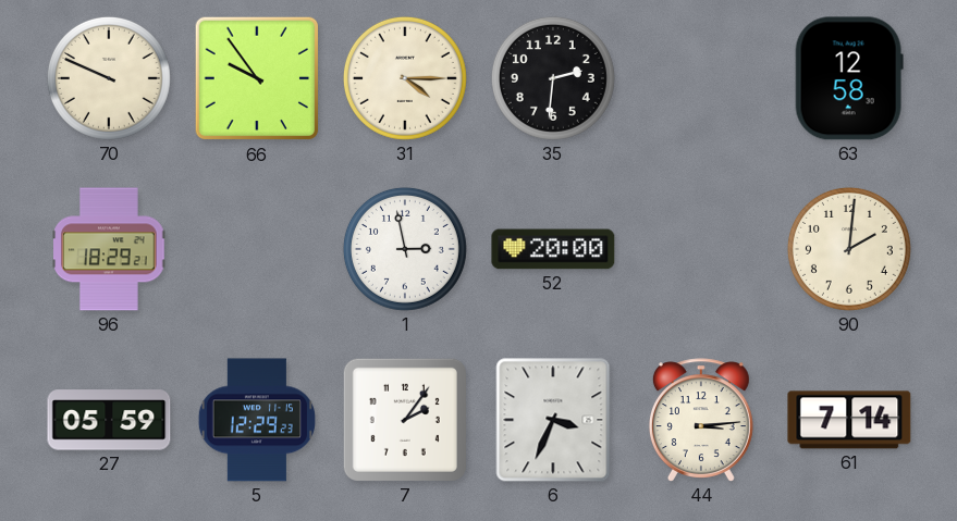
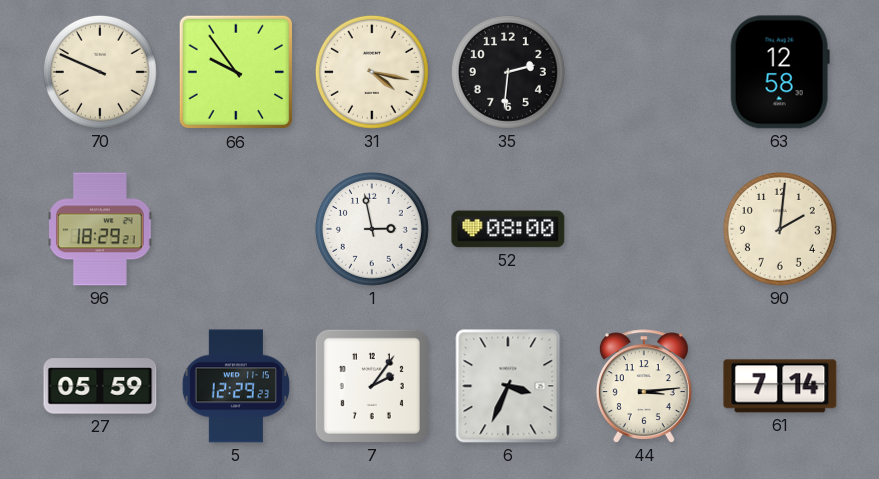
31: 4:15 -> 4:17 (372, 72)
52: 20:00 -> 08:00 (508, 229)
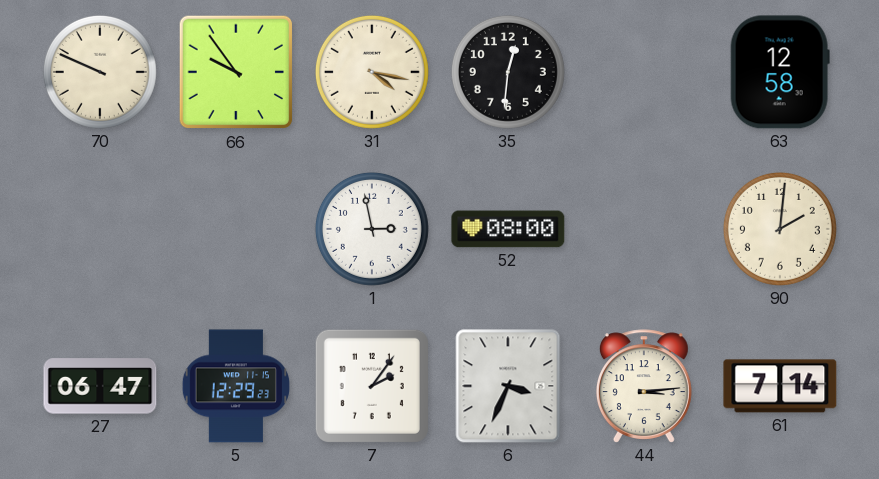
35: 2:31 -> 12:31 (508, 72)
96: 18:29 -> none (100, 229)
27: 05:59 -> 06:47 (100, 386)
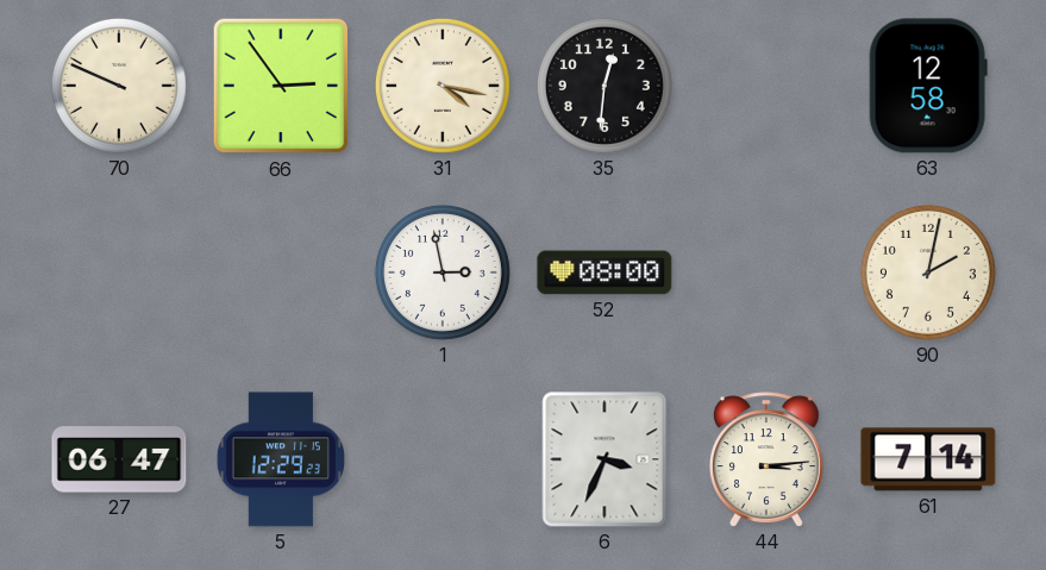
66: 9:54 -> 2:54 (281, 86)
90: 2:01 -> 2:02 (928, 273)
7: 2:06 -> none (372, 386)
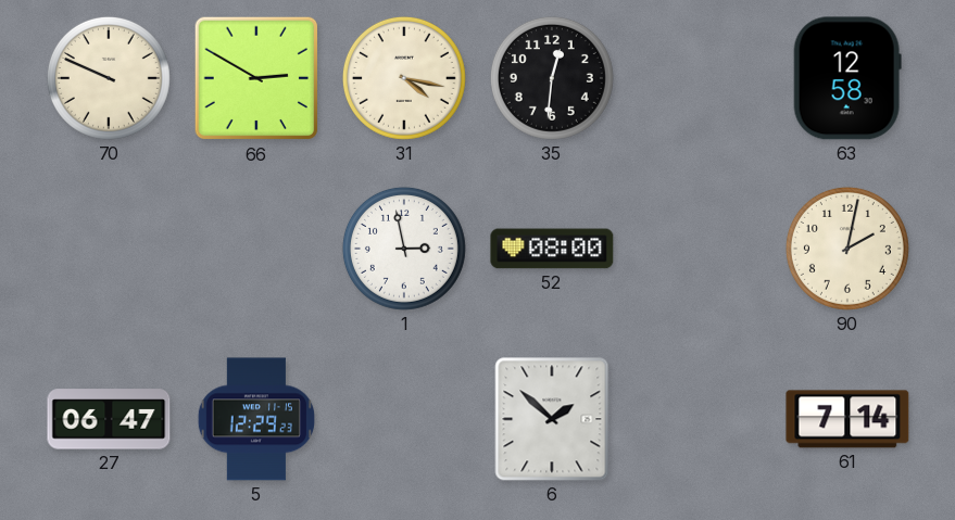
66: 2:54 -> 2:50 (256, 78)
6: 3:34 -> 1:52 (552, 419)
44: 3:14 -> none (766, 459)
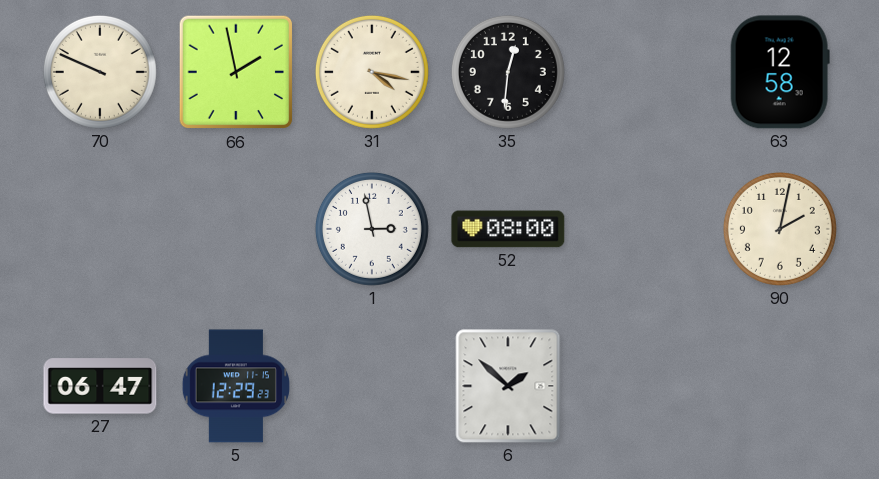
66: 2:50 -> 1:58 (236, 72)
61: 7:14 -> none (847, 419)
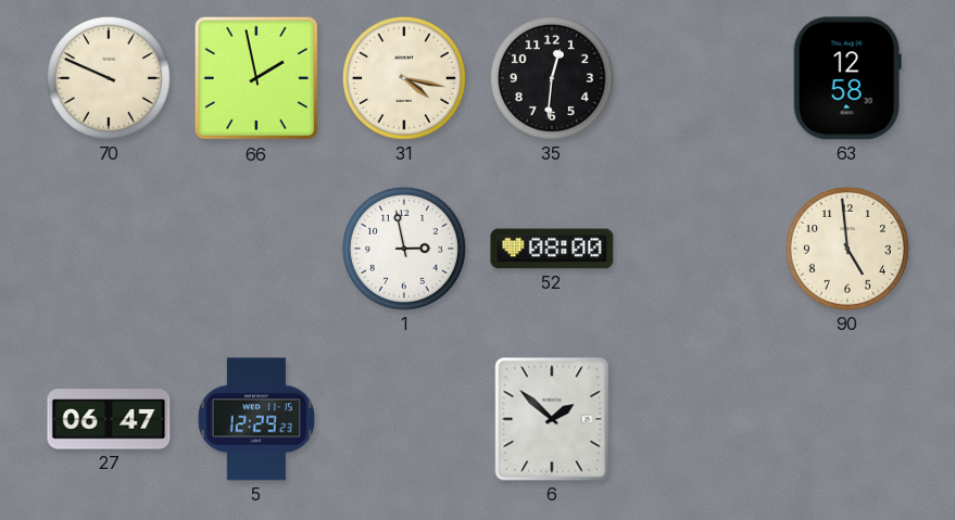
90: 2:02 -> 4:59 (847, 249)
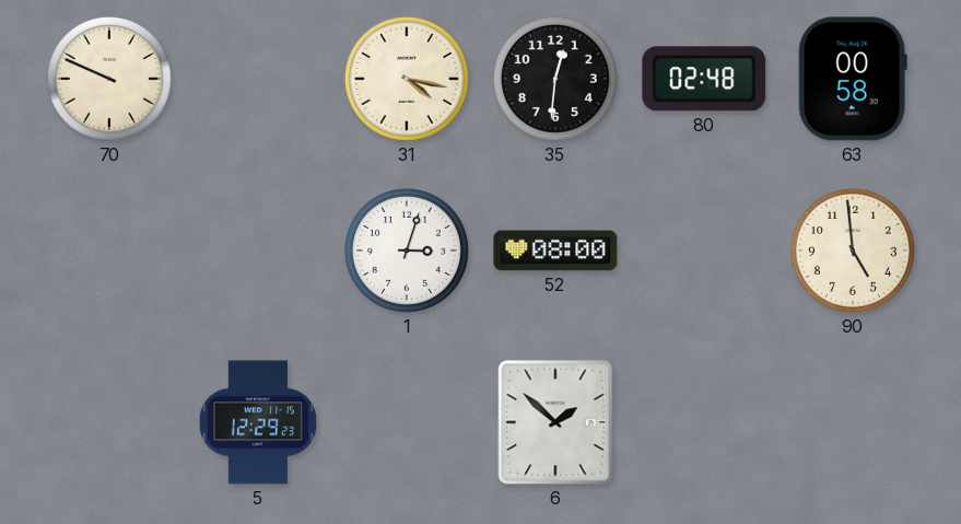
66: 1:58 -> none (256, 78)
80: none -> 02:48 (704, 79)
63: 12:58 -> 00:58 (853, 79)
1: 2:58 -> 3:03 (407, 251)
27: 06:47 -> none (109, 419)
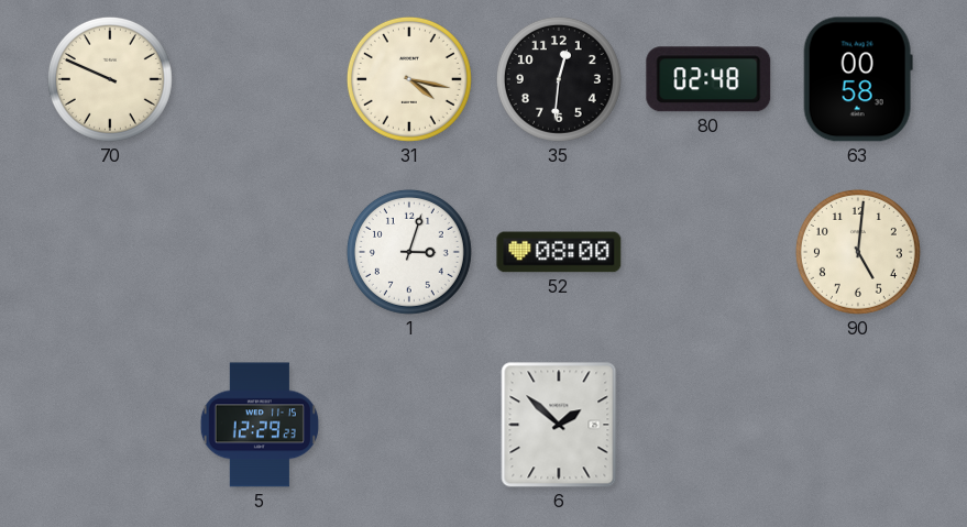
90: 4:59 -> 5:01 (858, 252)
